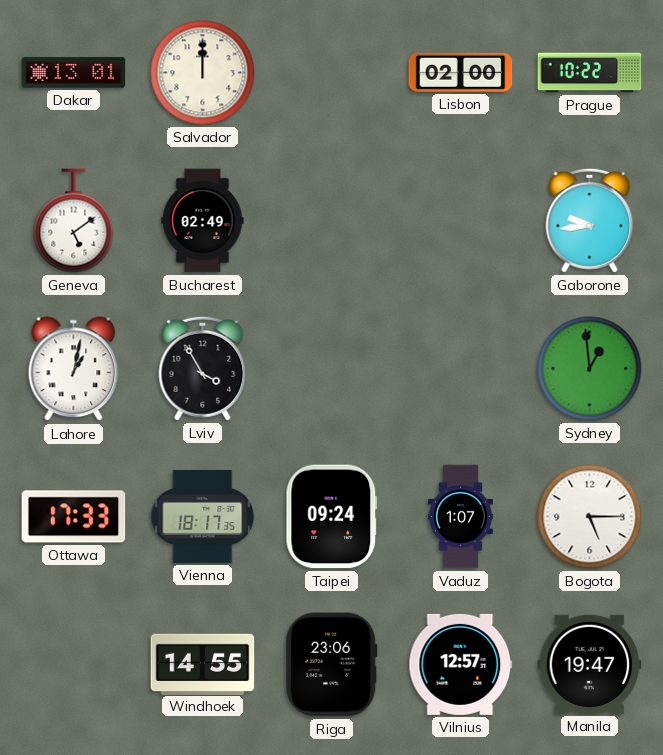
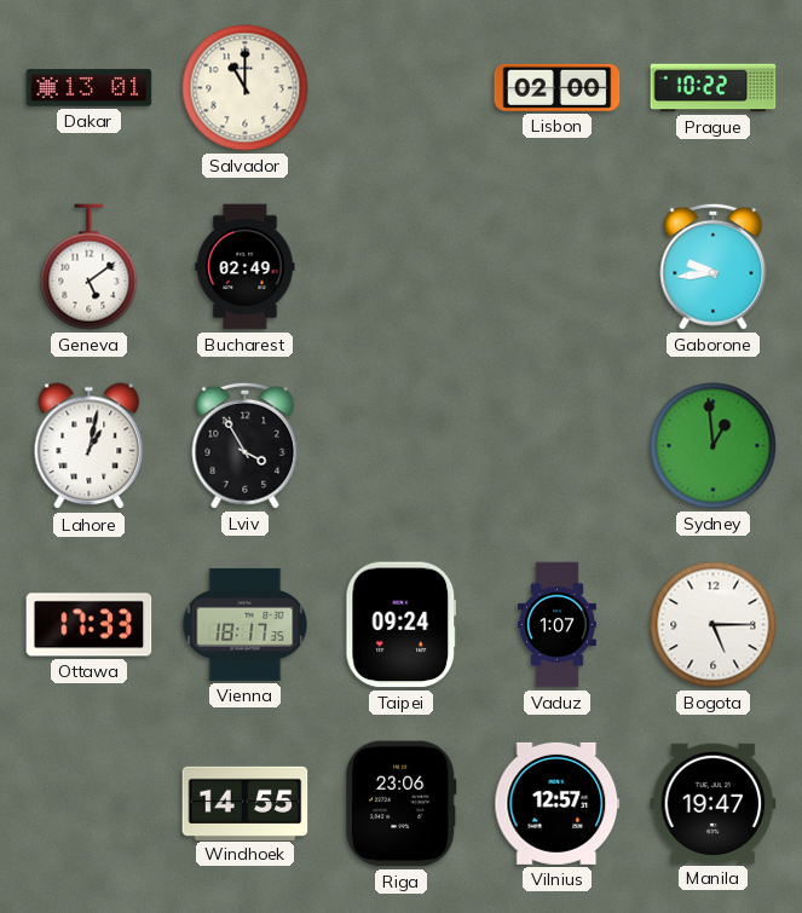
Salvador: 12:00 -> 11:00 (246, 88)
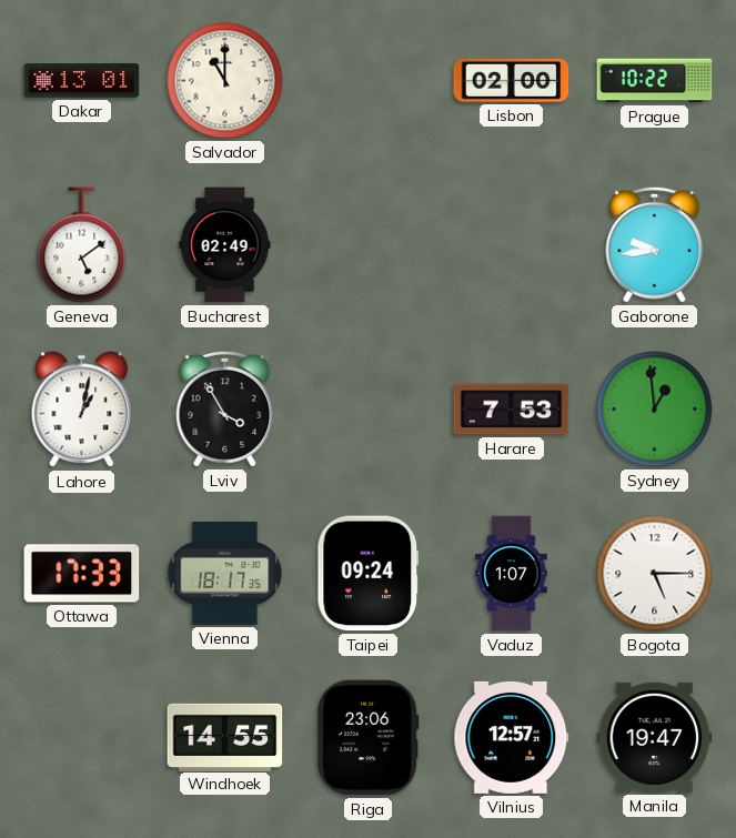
Harare: none -> 7:53 (512, 410)
